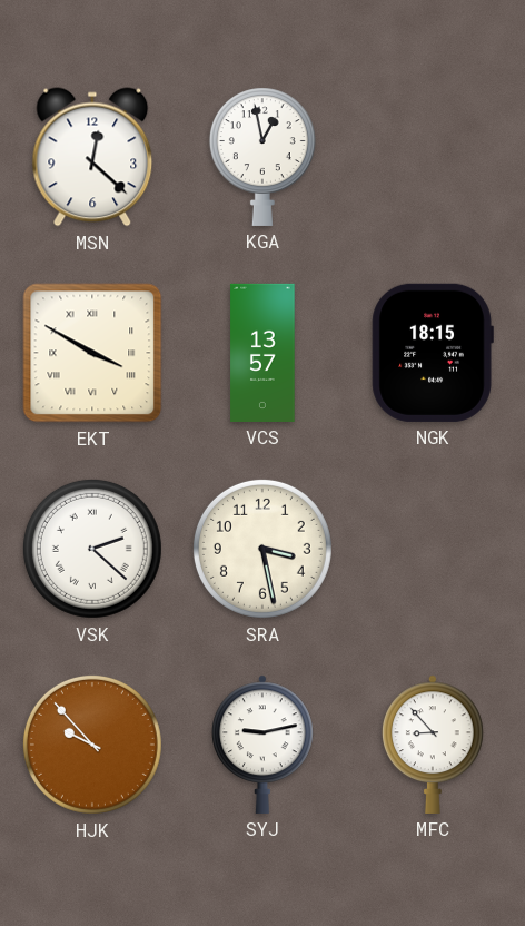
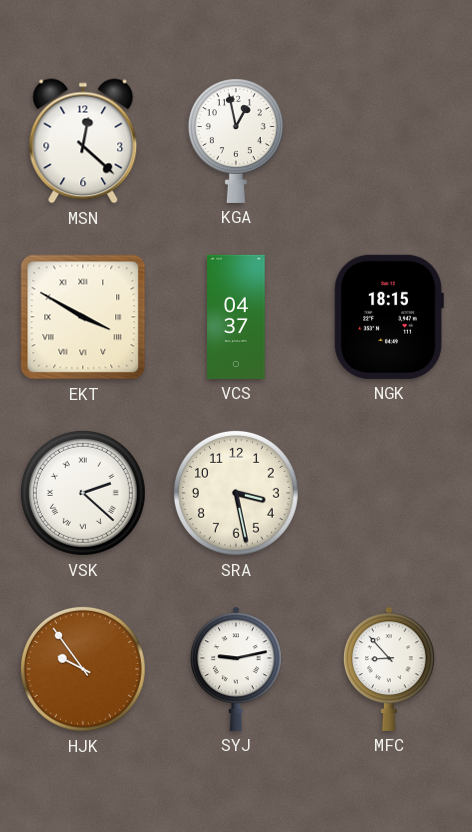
VCS: 13:57 -> 04:37 (236, 317)
HJK: 9:53 -> 9:54 (83, 669)
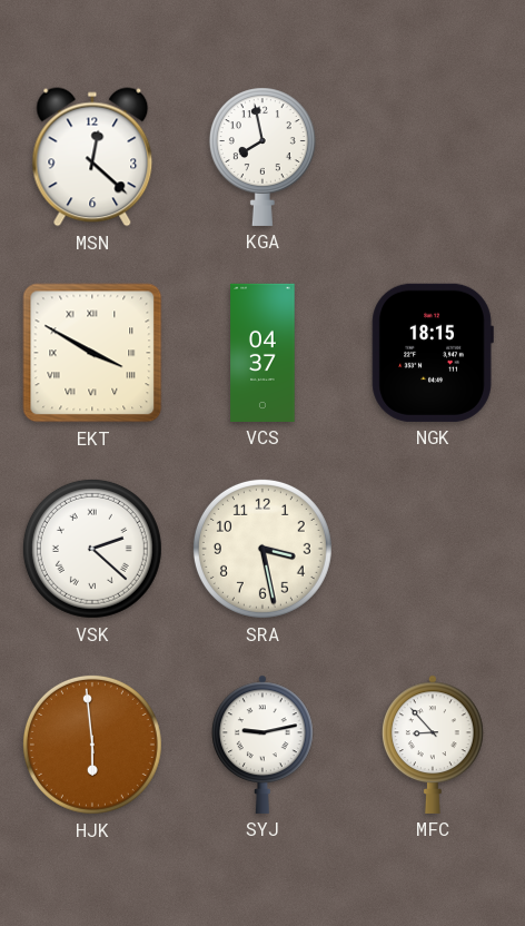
KGA: 12:58 -> 7:58 (262, 157)
HJK: 9:54 -> 5:59 (92, 745)
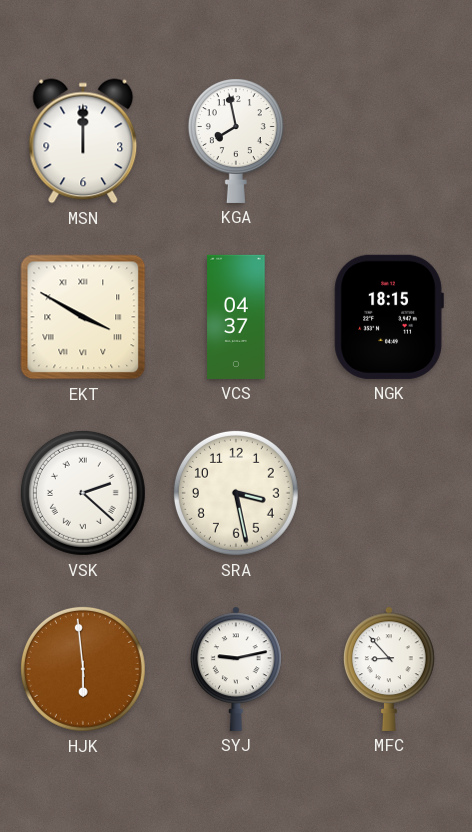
MSN: 12:22 -> 12:00 (83, 141)
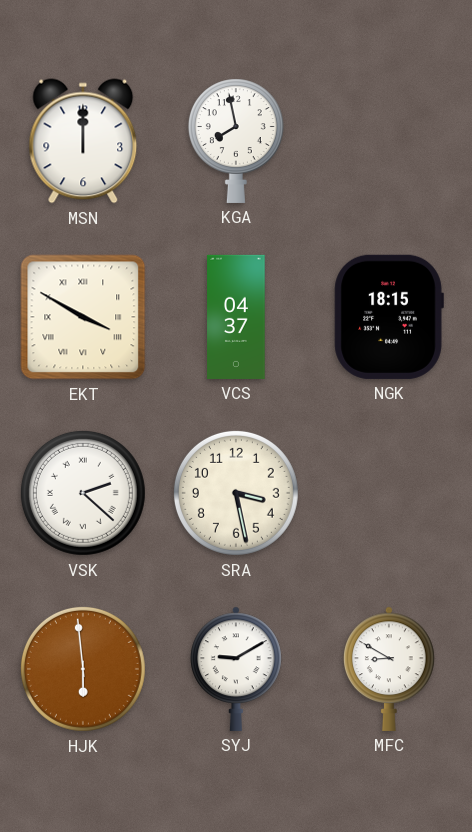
SYJ: 9:13 -> 9:10 (236, 669)
MFC: 8:53 -> 8:50 (389, 669)
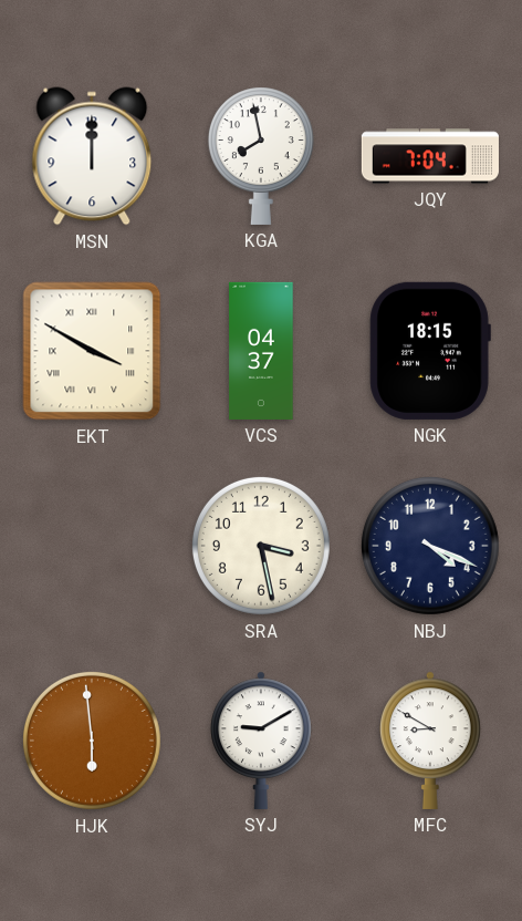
JQY: none -> 7:04 (430, 156)
VSK: 2:22 -> none (83, 493)
NBJ: none -> 4:19 (430, 546)
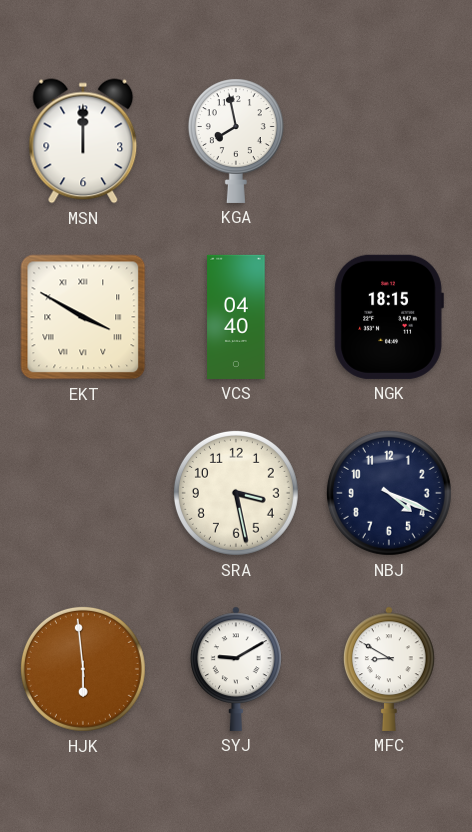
JQY: 7:04 -> none (430, 156)
VCS: 04:37 -> 04:40 (236, 317)
